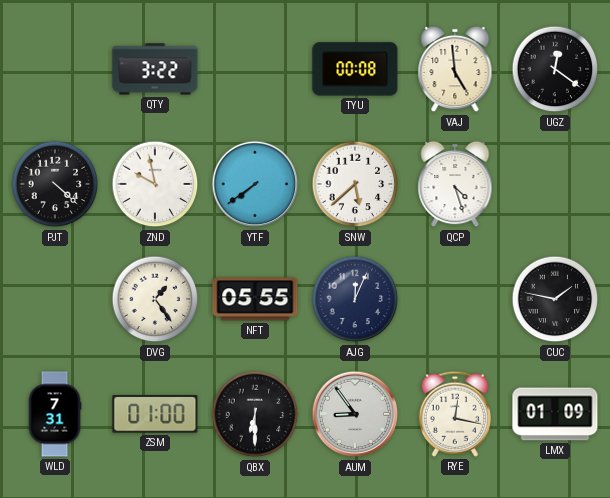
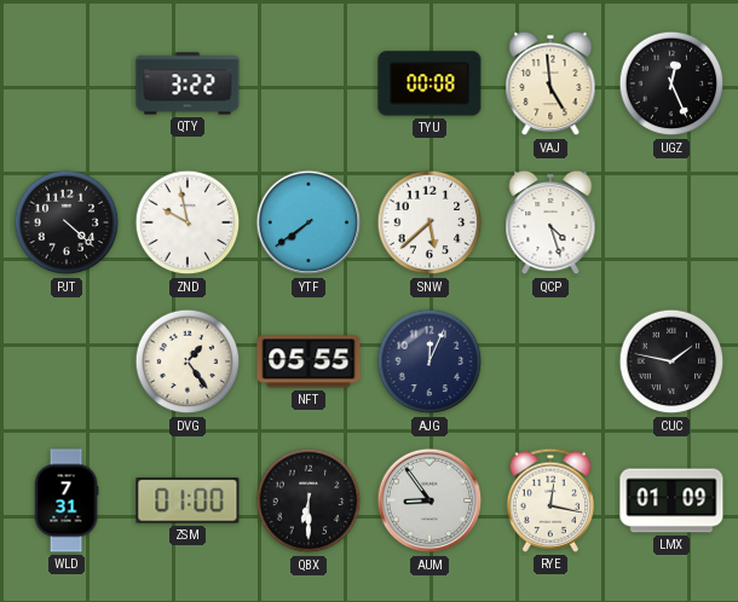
UGZ: 12:21 -> 12:26 (671, 83)
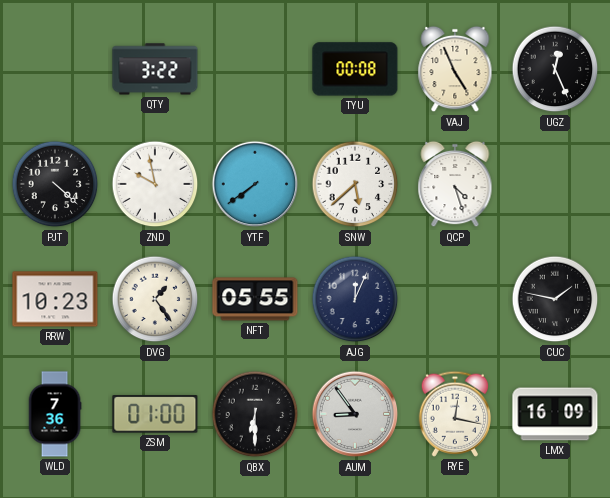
VAJ: 4:59 -> 4:56 (455, 69)
RRW: none -> 10:23 (55, 299)
WLD: 7:31 -> 7:36 (55, 414)
LMX: 01:09 -> 16:09 (555, 414)
